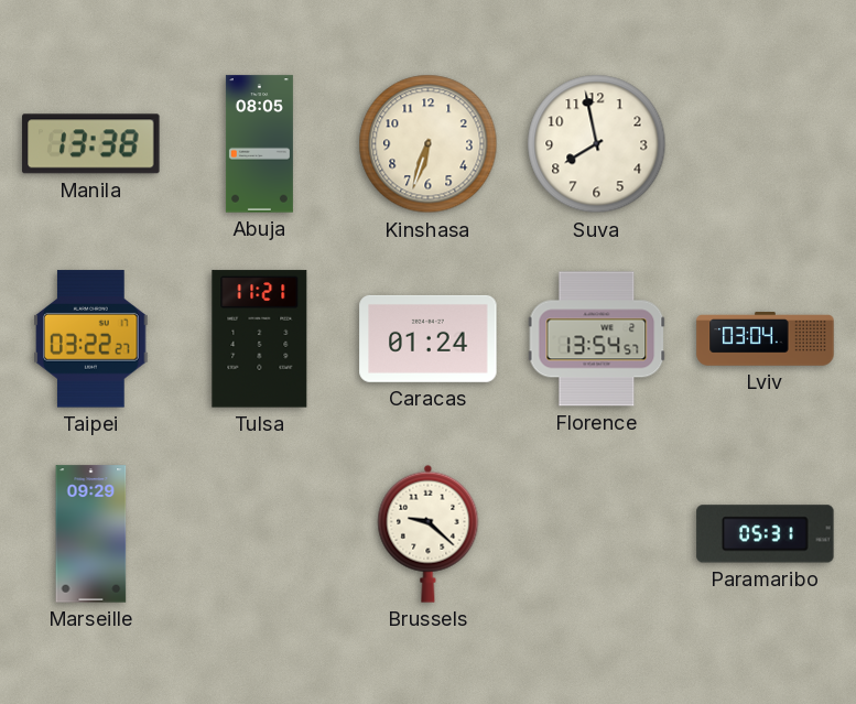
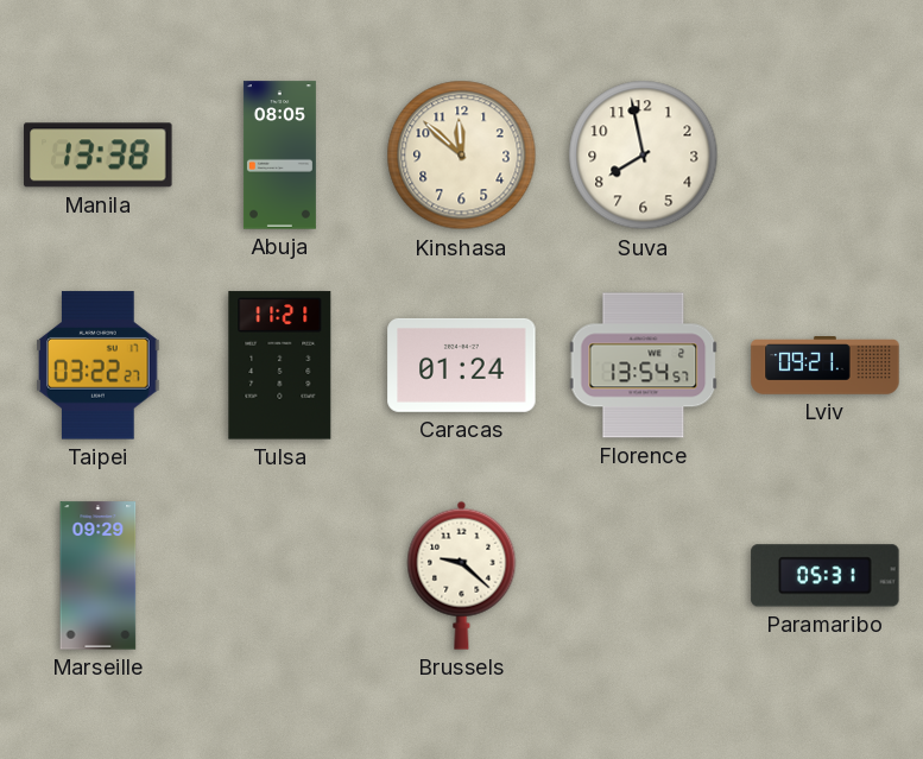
Kinshasa: 6:33 -> 11:52 (462, 156)
Lviv: 03:04 -> 09:21 (826, 366)
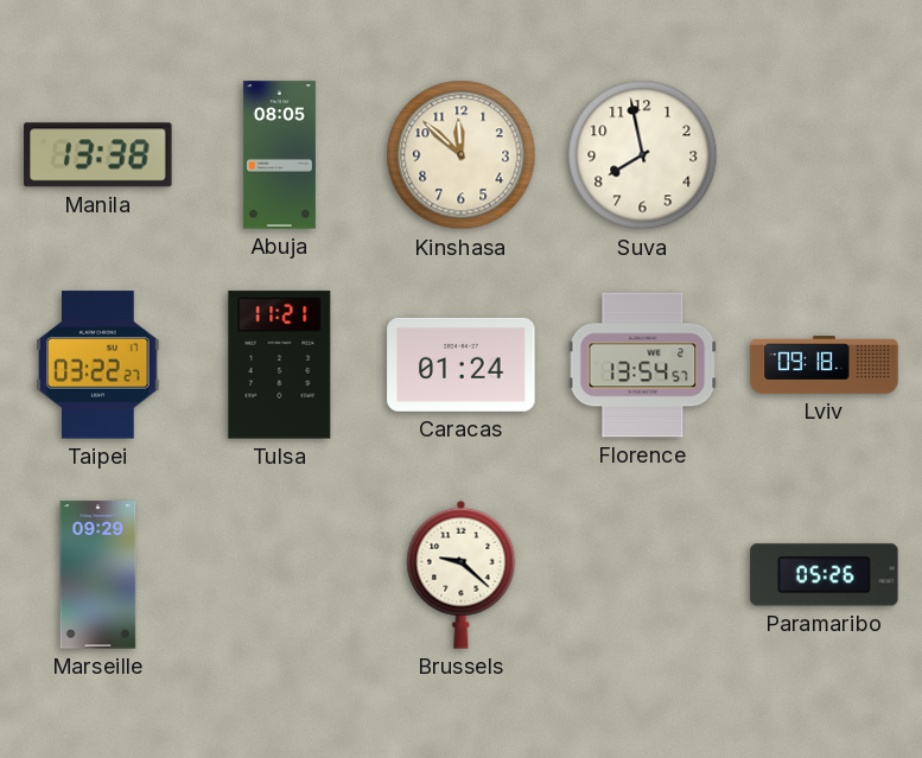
Lviv: 09:21 -> 09:18 (825, 365)
Paramaribo: 05:31 -> 05:26 (825, 575)
